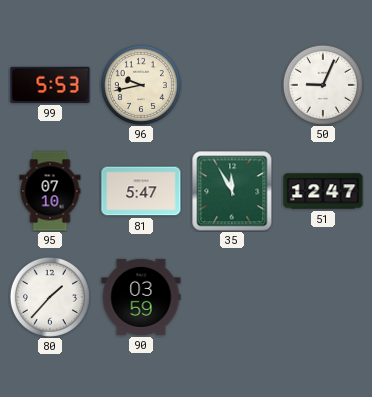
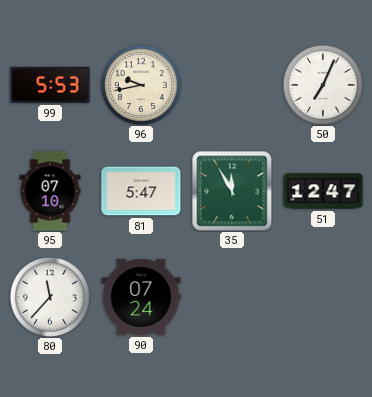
50: 9:04 -> 7:04 (323, 85)
80: 1:37 -> 11:37 (50, 297)
90: 03:59 -> 07:24 (141, 297)
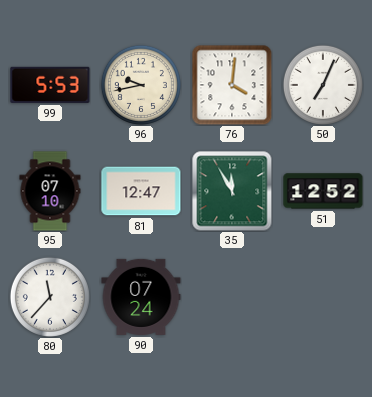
76: none -> 4:01 (232, 85)
81: 5:47 -> 12:47 (141, 191)
51: 12:47 -> 12:52 (323, 191)
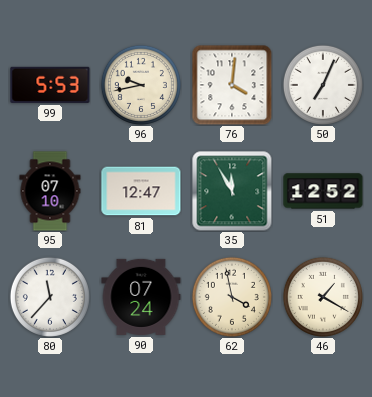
62: none -> 3:58 (232, 297)
46: none -> 1:20 (323, 297)
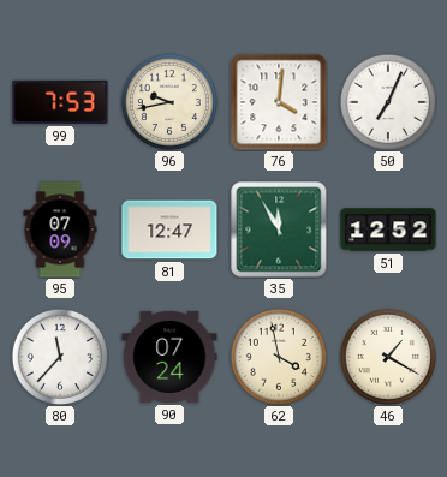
99: 5:53 -> 7:53 (60, 102)
95: 07:10 -> 07:09 (60, 229)
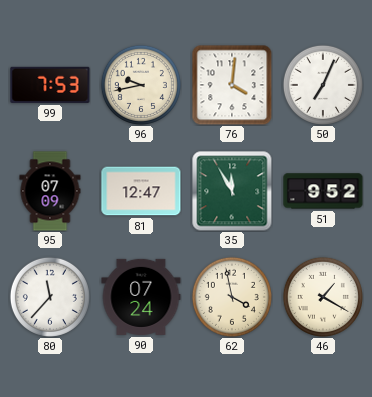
51: 12:52 -> 9:52 (323, 191)
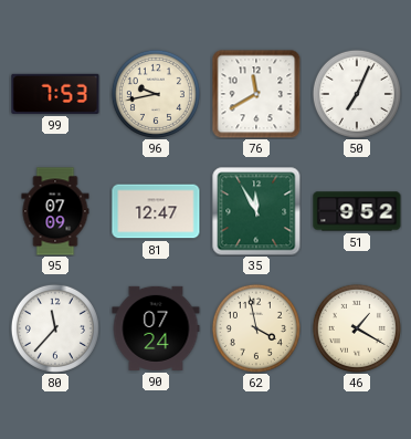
76: 4:01 -> 11:40 (256, 94)
